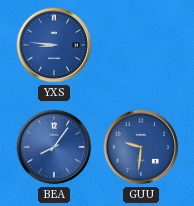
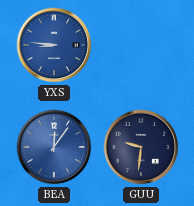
BEA: 8:06 -> 12:06 (54, 147)
GUU dial: blue -> navy (141, 147)
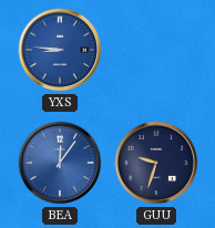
GUU: 9:31 -> 9:33 (156, 163)
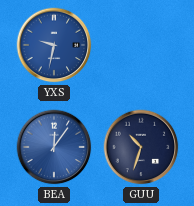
YXS: 8:46 -> 9:32 (54, 45)
GUU: 9:33 -> 10:33 (141, 147)
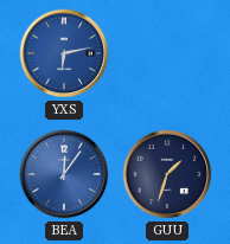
YXS: 9:32 -> 6:13 (64, 53)
GUU: 10:33 -> 1:33 (167, 174)
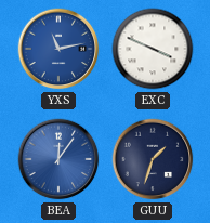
YXS: 6:13 -> 11:13 (58, 49)
EXC: none -> 3:49 (153, 49)
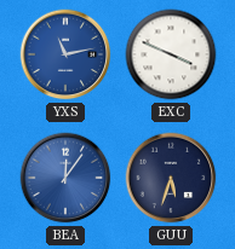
GUU: 1:33 -> 5:33 (171, 178)
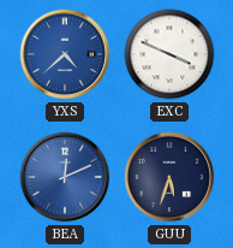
YXS: 11:13 -> 4:38 (65, 54)
BEA: 12:06 -> 12:11 (65, 177)
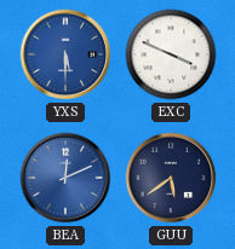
YXS: 4:38 -> 5:30 (65, 54)
GUU: 5:33 -> 5:39 (171, 178)
